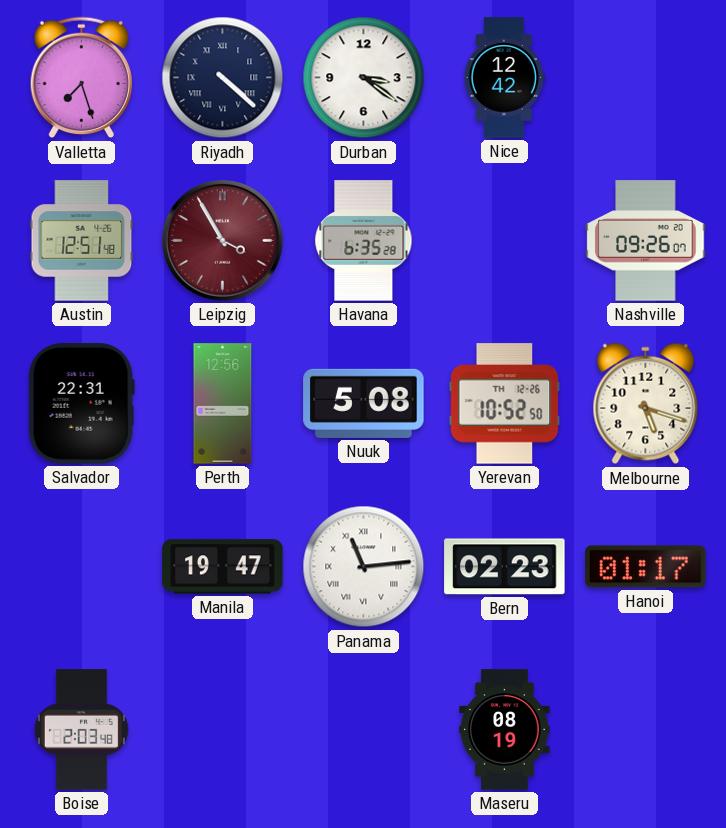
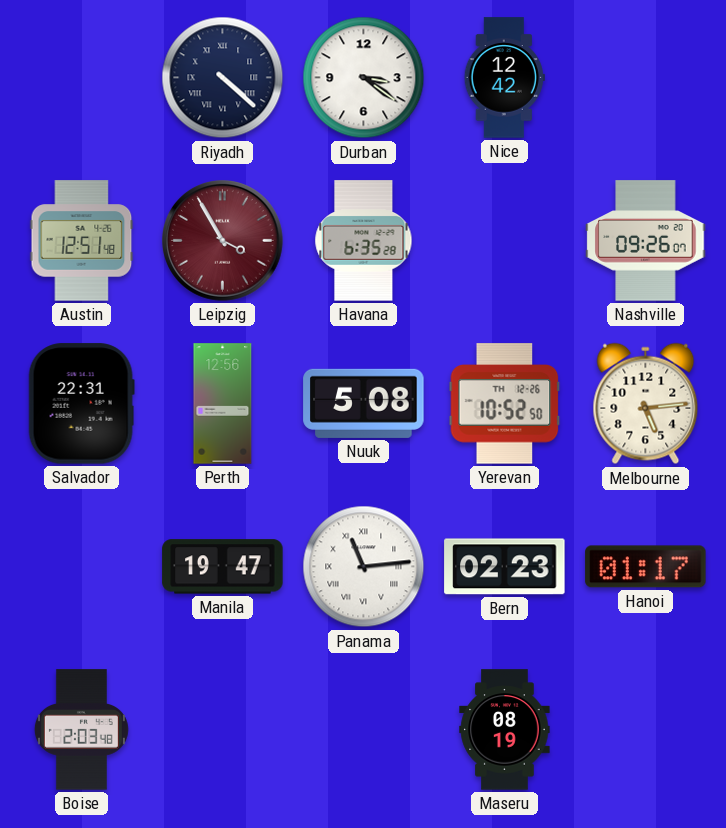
Valletta: 7:27 -> none (82, 78)
Melbourne: 5:18 -> 5:14 (646, 404)
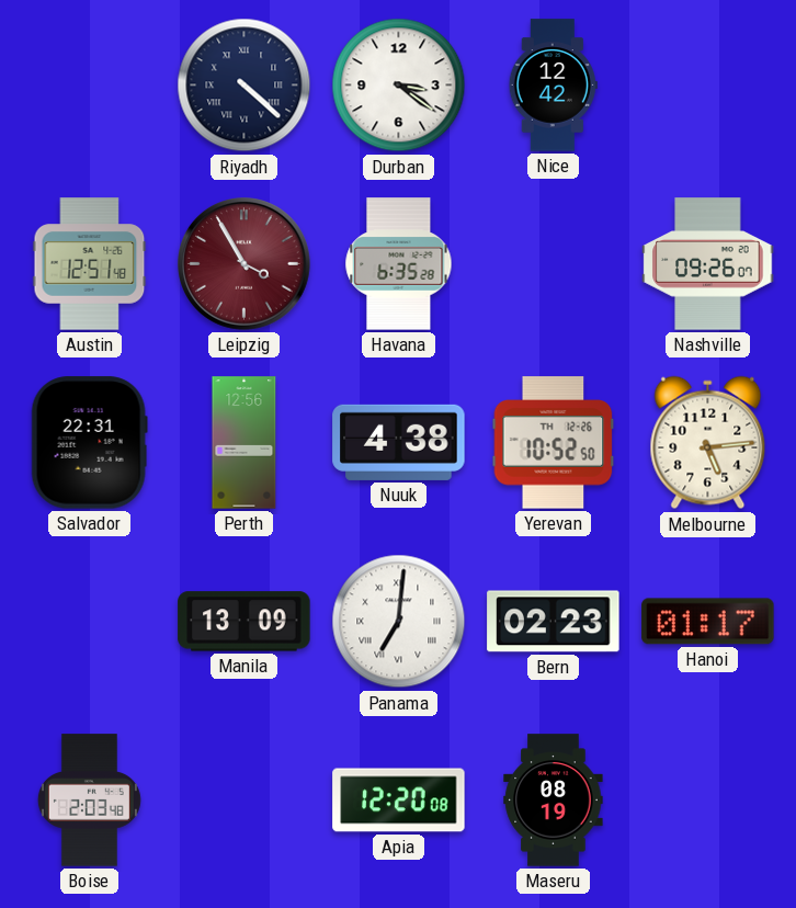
Nuuk: 5:08 -> 4:38 (399, 442)
Manila: 19:47 -> 13:09 (245, 622)
Panama: 11:14 -> 7:01 (399, 622)
Apia: none -> 12:20 (399, 801)
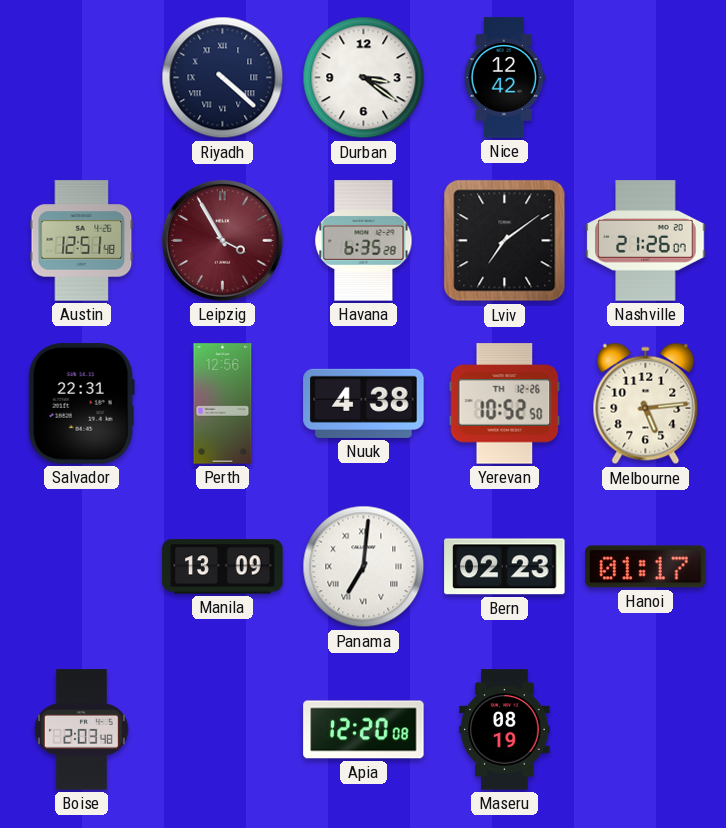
Lviv: none -> 7:09 (505, 241)
Nashville: 09:26 -> 21:26 (646, 241)
